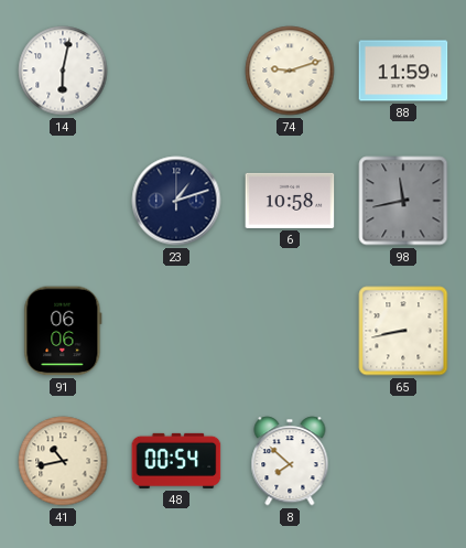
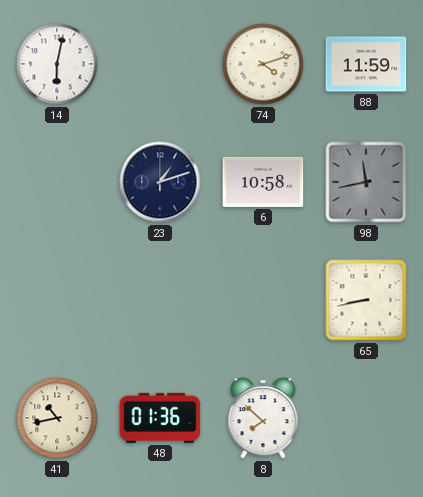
74: 9:12 -> 4:12 (263, 64)
91: 06:06 -> none (63, 331)
48: 00:54 -> 01:36 (160, 418)
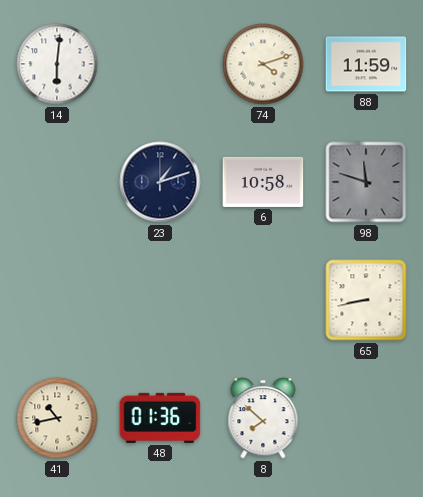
14: 6:02 -> 6:01 (57, 64)
98: 11:43 -> 11:48 (366, 182)
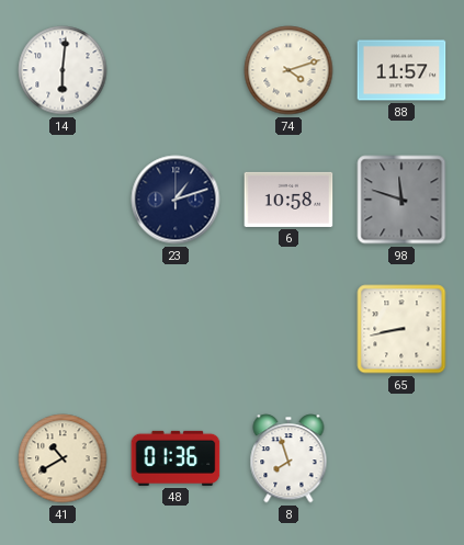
88: 11:59 -> 11:57 (401, 70)
41: 10:43 -> 10:40 (63, 458)
8: 7:52 -> 7:57 (288, 458)
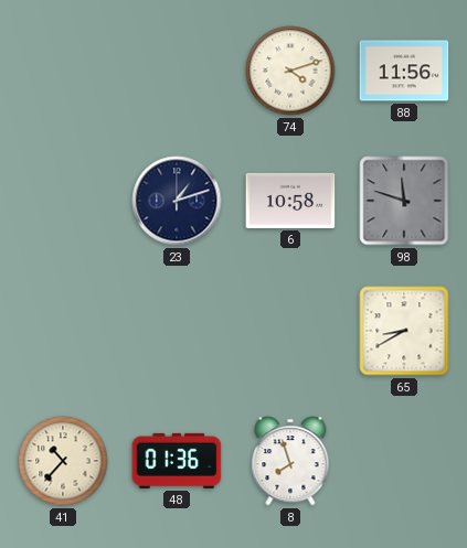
14: 6:01 -> none (63, 70)
88: 11:57 -> 11:56 (404, 71)
65: 8:43 -> 8:40 (404, 331)
41: 10:40 -> 10:37 (63, 461)
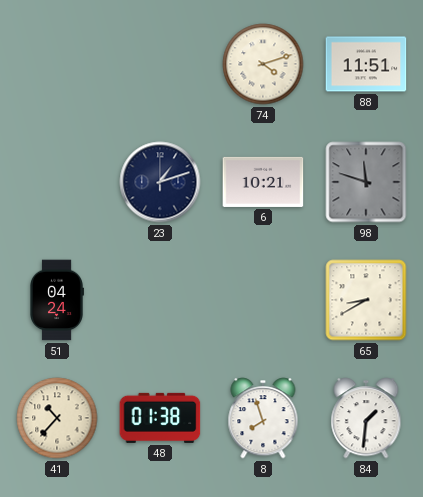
88: 11:56 -> 11:51 (366, 64)
6: 10:58 -> 10:21 (263, 182)
51: none -> 04:24 (57, 300)
48: 01:36 -> 01:38 (160, 418)
84: none -> 1:31 (366, 418)
